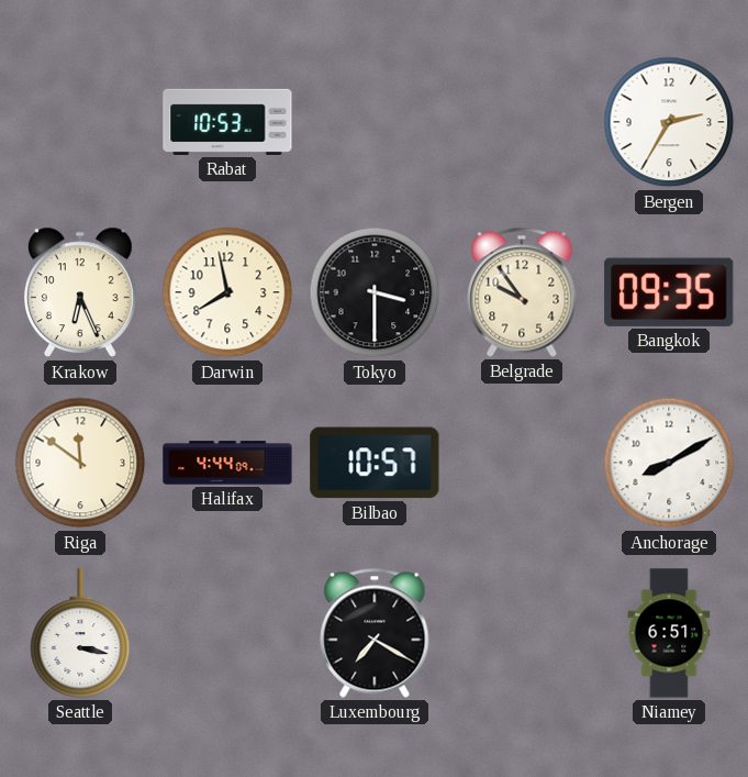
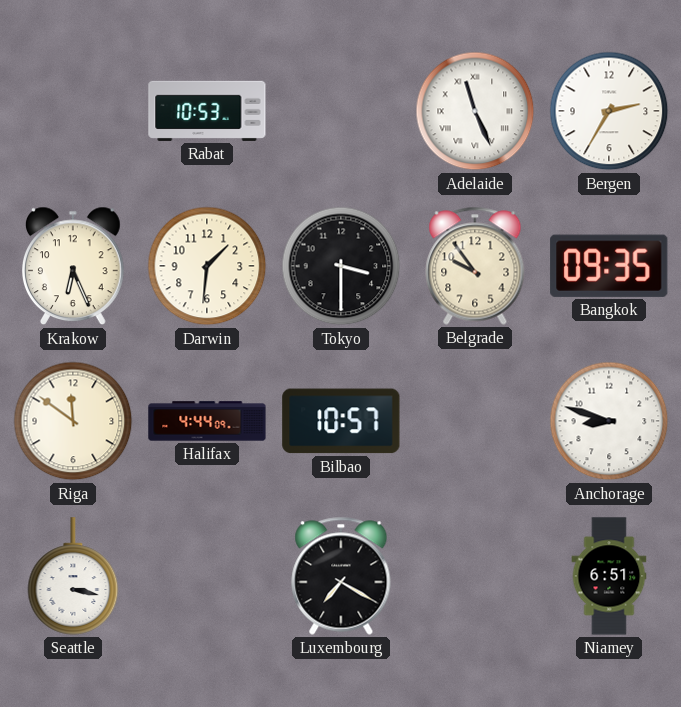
Adelaide: none -> 11:26 (475, 111)
Darwin: 7:58 -> 1:31 (207, 266)
Anchorage: 8:10 -> 8:48 (609, 421)
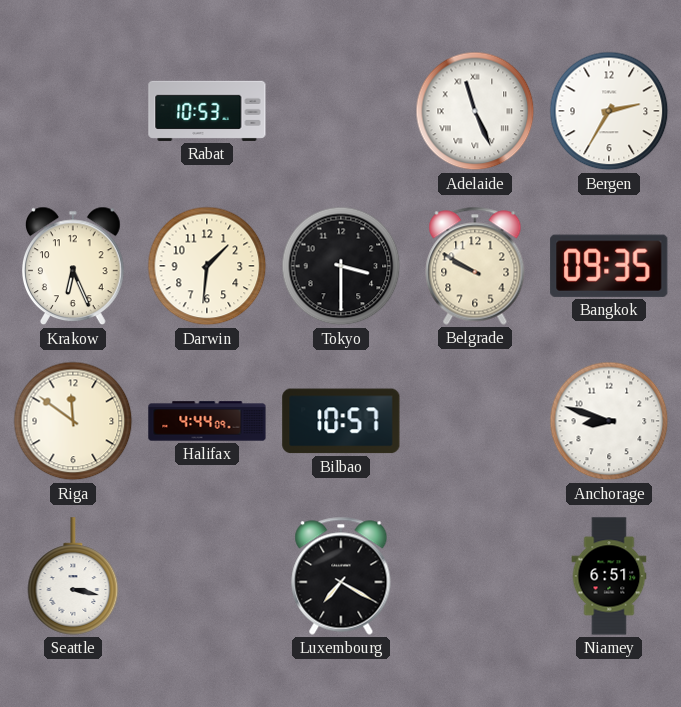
Belgrade: 9:54 -> 9:50 (475, 266)
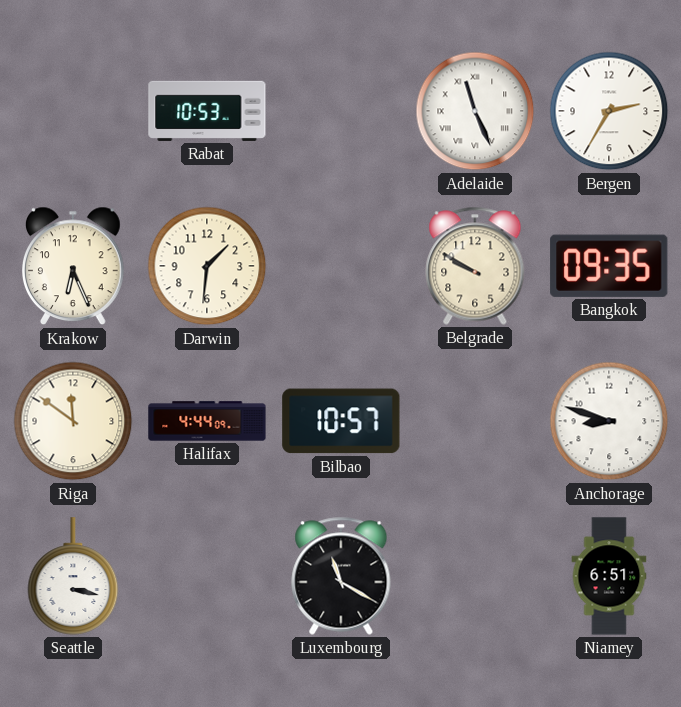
Tokyo: 3:30 -> none (341, 266)
Luxembourg: 7:20 -> 11:20 (341, 576)
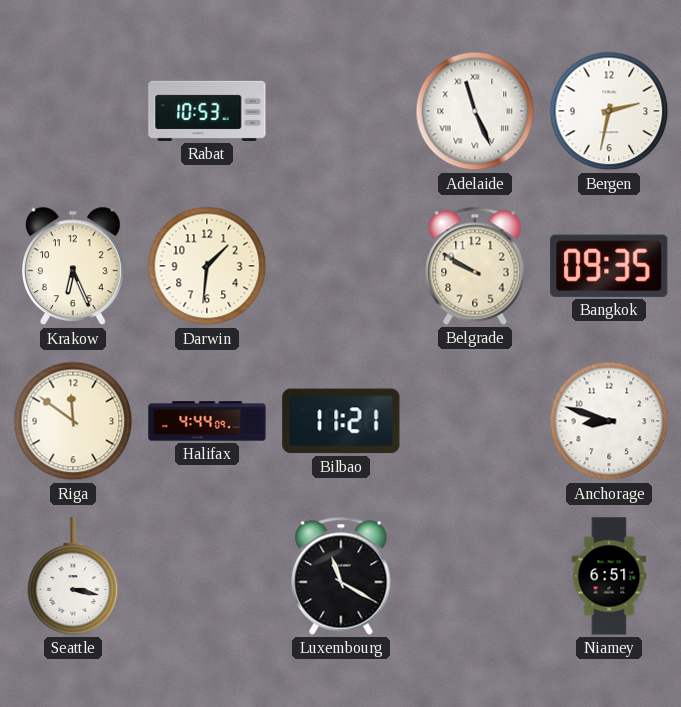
Bergen: 2:35 -> 2:32 (609, 111)
Bilbao: 10:57 -> 11:21 (341, 421)
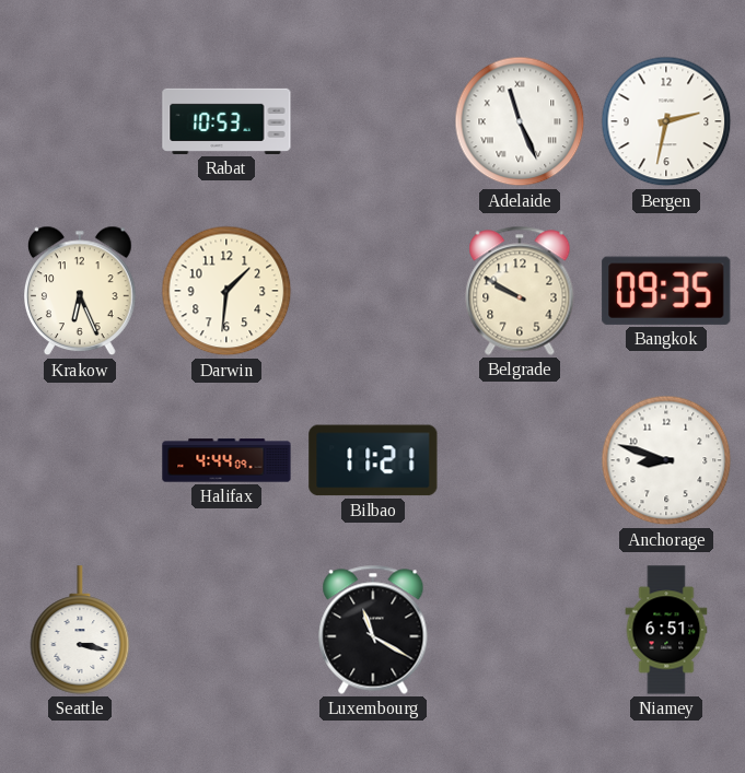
Riga: 11:51 -> none (73, 421)
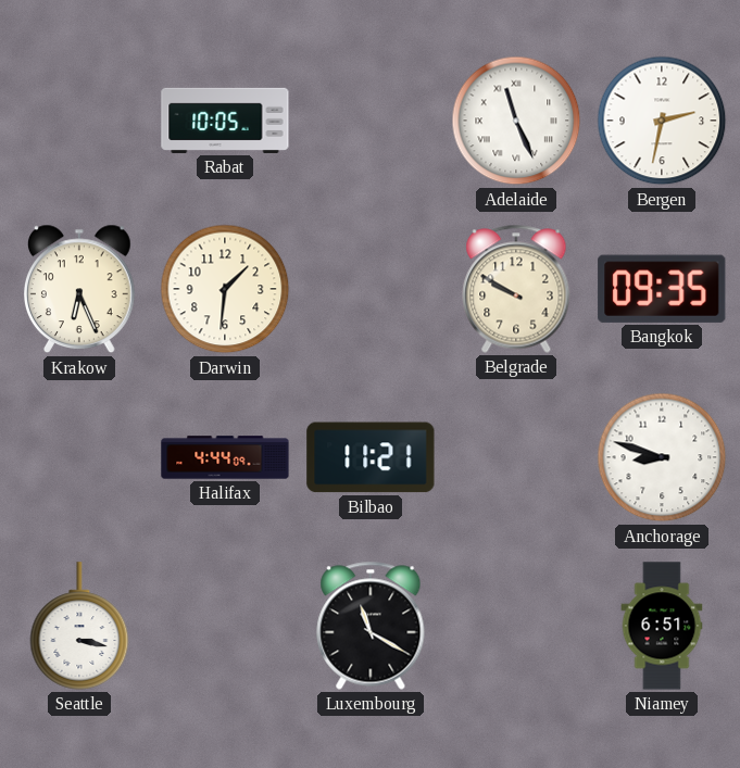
Rabat: 10:53 -> 10:05 (225, 121)
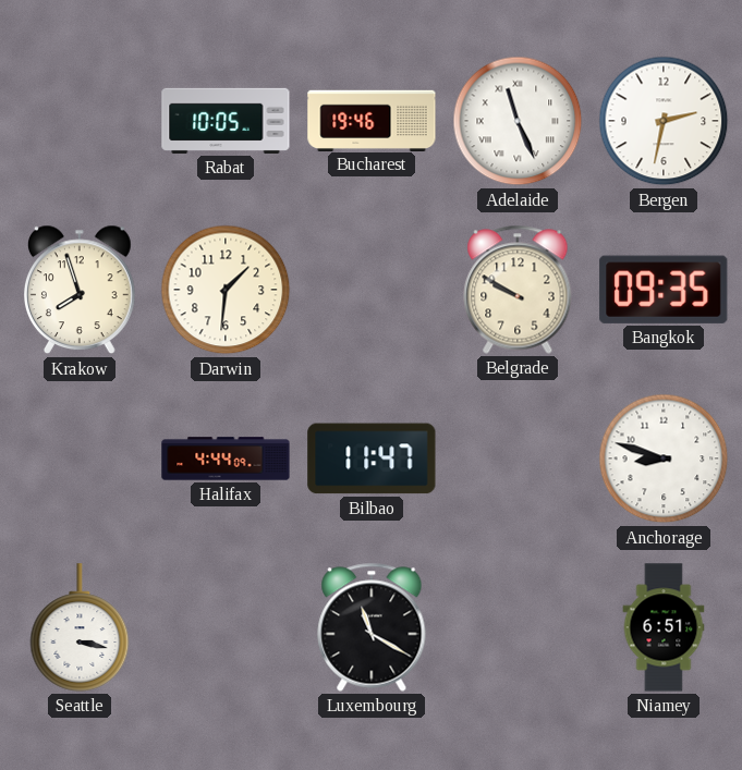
Bucharest: none -> 19:46 (372, 120)
Krakow: 6:26 -> 7:57 (81, 290)
Bilbao: 11:21 -> 11:47 (372, 459)
